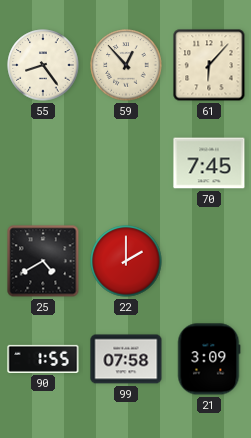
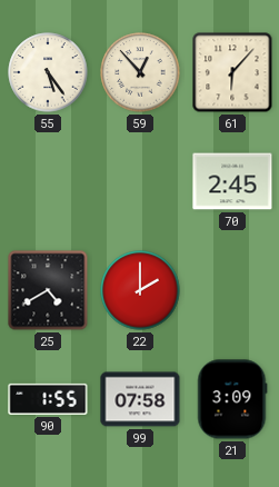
55: 8:24 -> 5:24 (48, 72)
70: 7:45 -> 2:45 (232, 181)
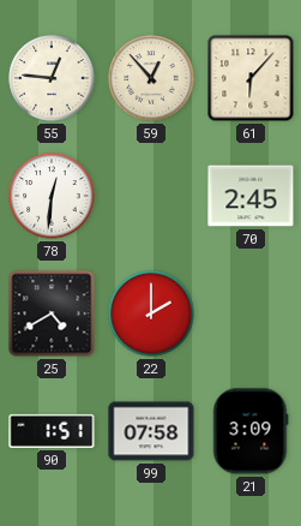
55: 5:24 -> 12:46 (52, 78)
78: none -> 12:31 (52, 196)
90: 1:55 -> 1:51 (52, 431)
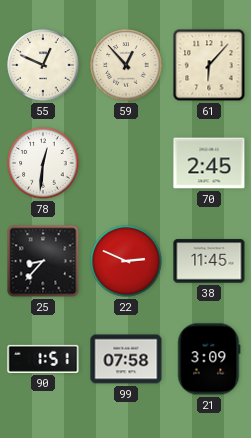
55: 12:46 -> 12:49 (43, 65)
25: 4:40 -> 8:37 (43, 261)
22: 2:00 -> 2:49 (126, 261)
38: none -> 11:45 (209, 261)
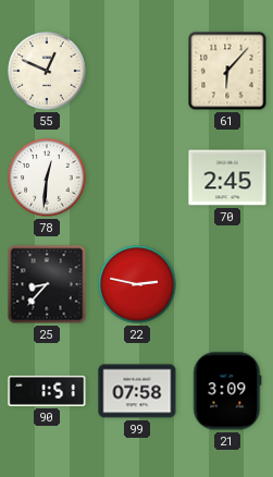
59: 12:53 -> none (126, 65)
22: 2:49 -> 2:47 (137, 284)
38: 11:45 -> none (209, 261)
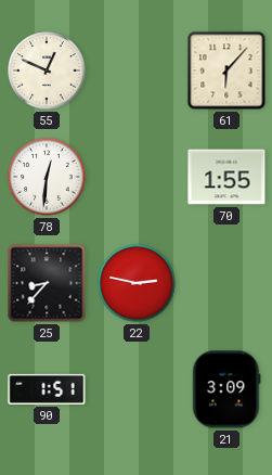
70: 2:45 -> 1:55 (226, 177)
99: 07:58 -> none (137, 391)
